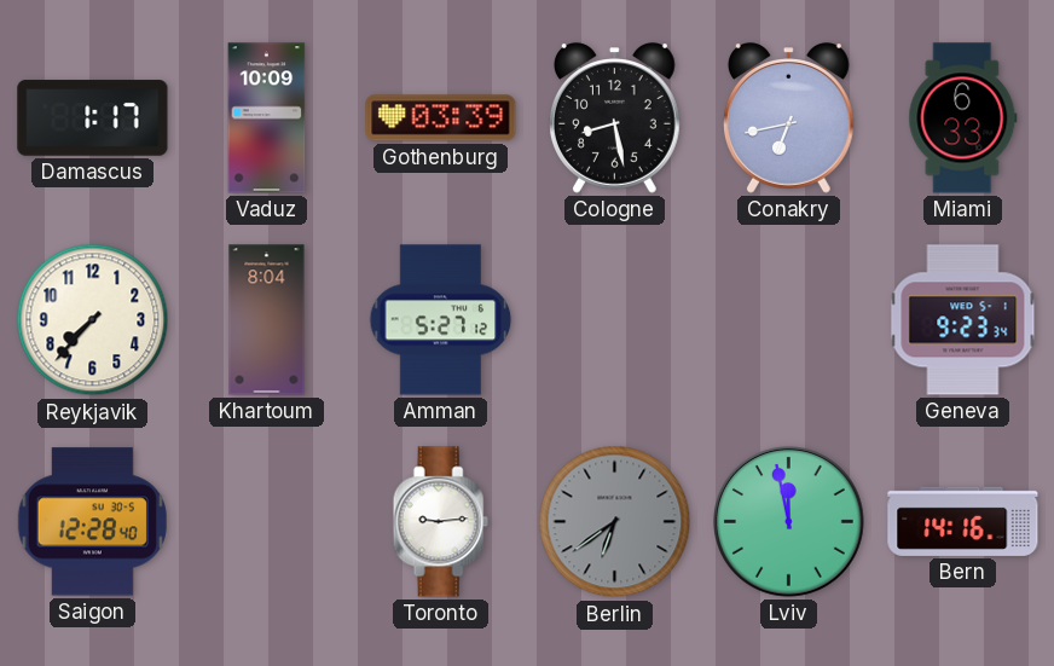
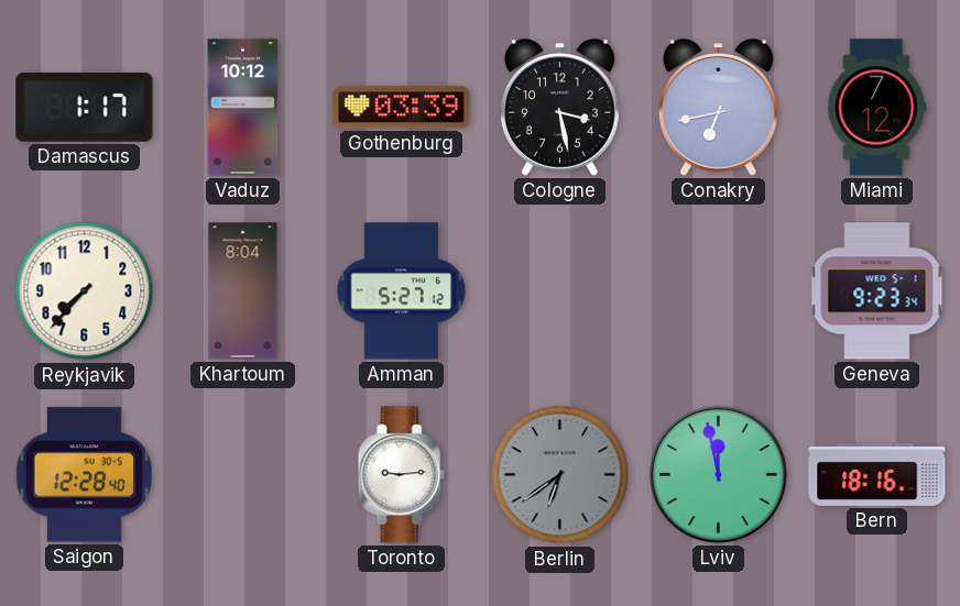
Vaduz: 10:09 -> 10:12 (243, 108)
Cologne: 8:28 -> 3:28 (559, 108)
Miami: 6:33 -> 7:12 (877, 108)
Bern: 14:16 -> 18:16 (877, 474)
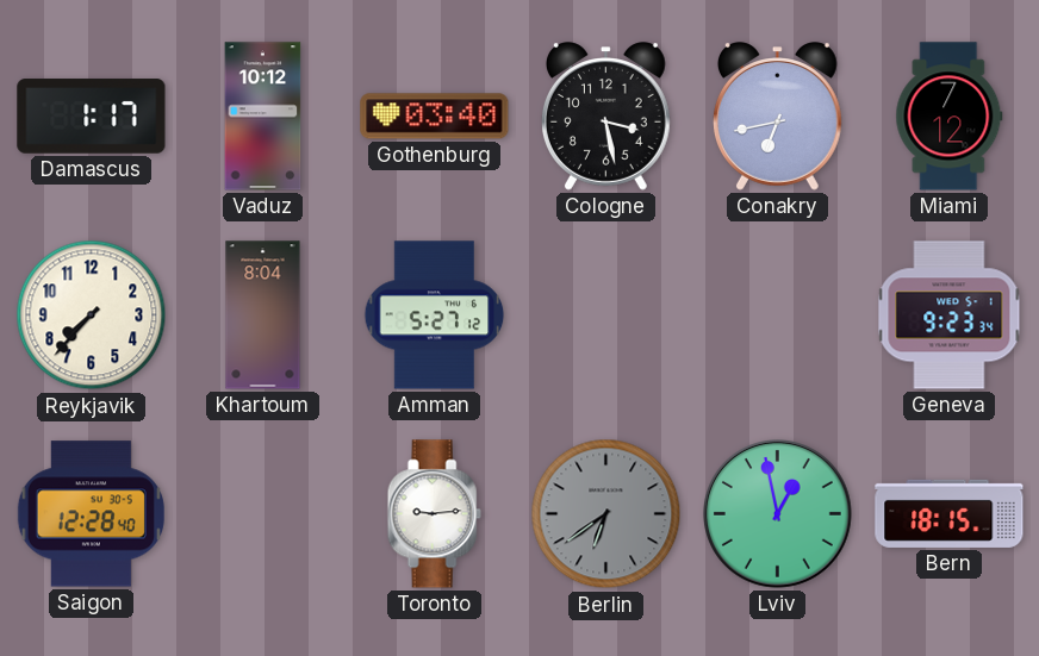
Gothenburg: 03:39 -> 03:40 (435, 117)
Lviv: 11:58 -> 12:58 (778, 514)
Bern: 18:16 -> 18:15 (950, 513)
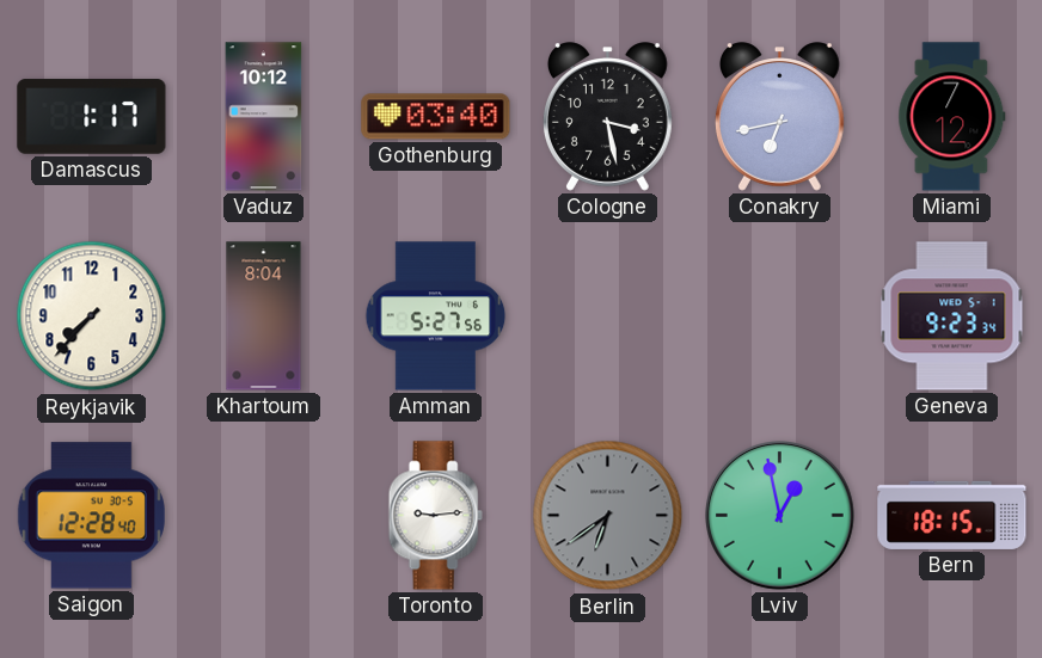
Amman: 5:27:12 -> 5:27:56 (436, 316)
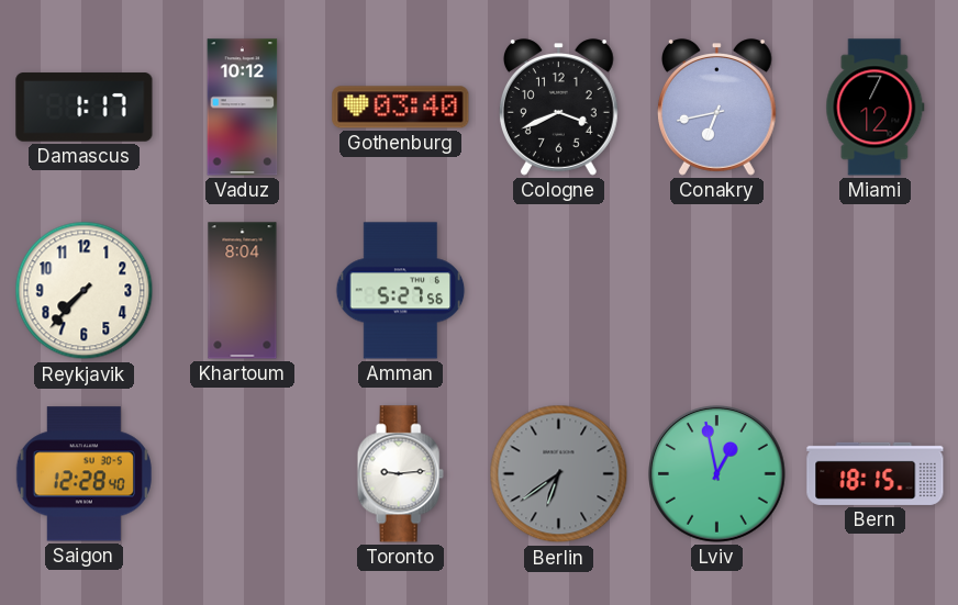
Cologne: 3:28 -> 3:41 (558, 108)
Geneva: 9:23 -> none (952, 316)
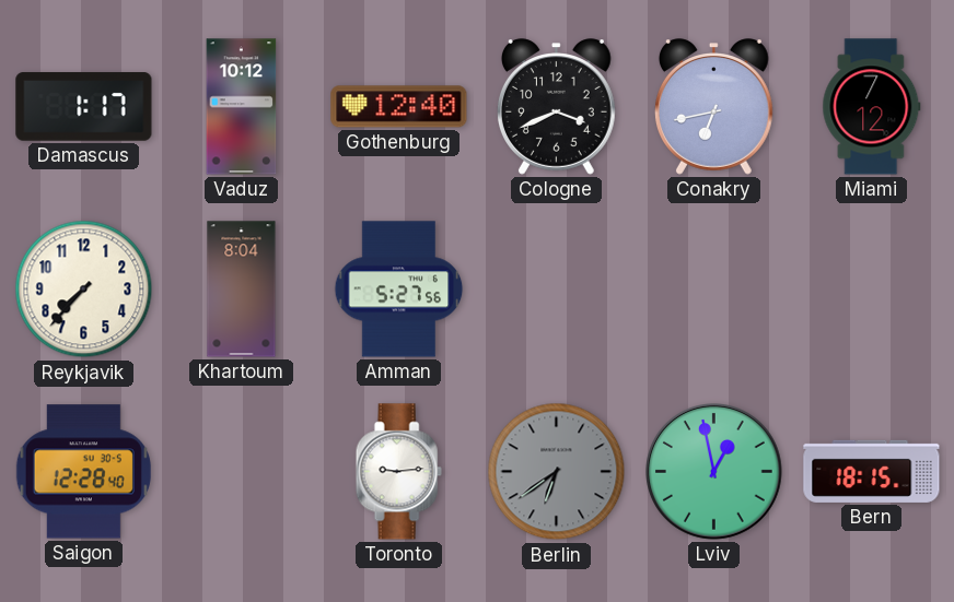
Gothenburg: 03:40 -> 12:40 (399, 107)
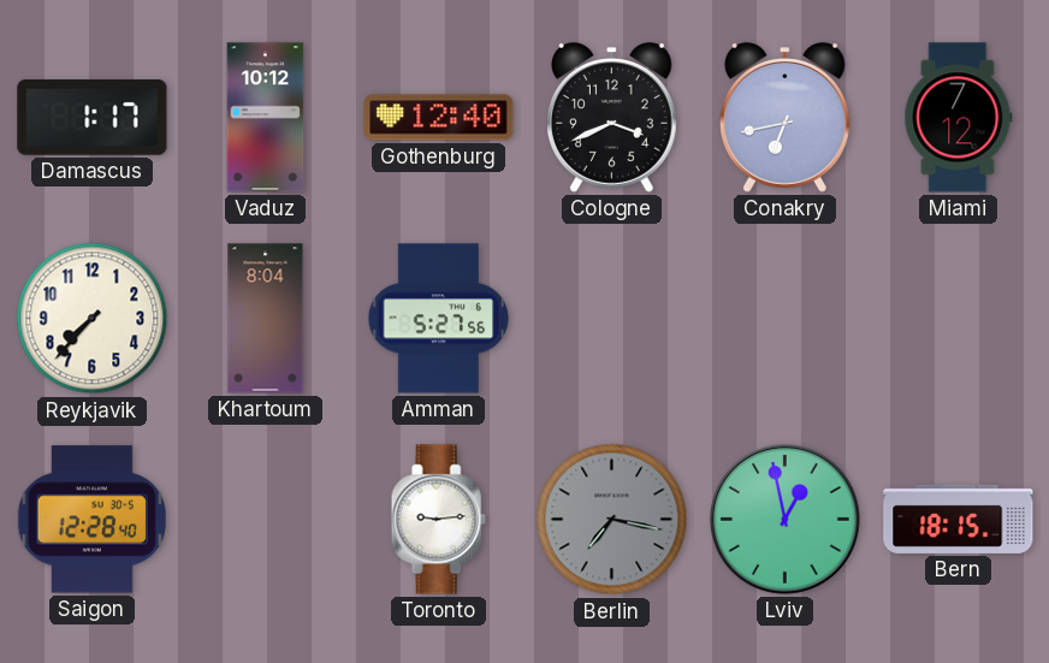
Berlin: 6:39 -> 7:17 (612, 520)
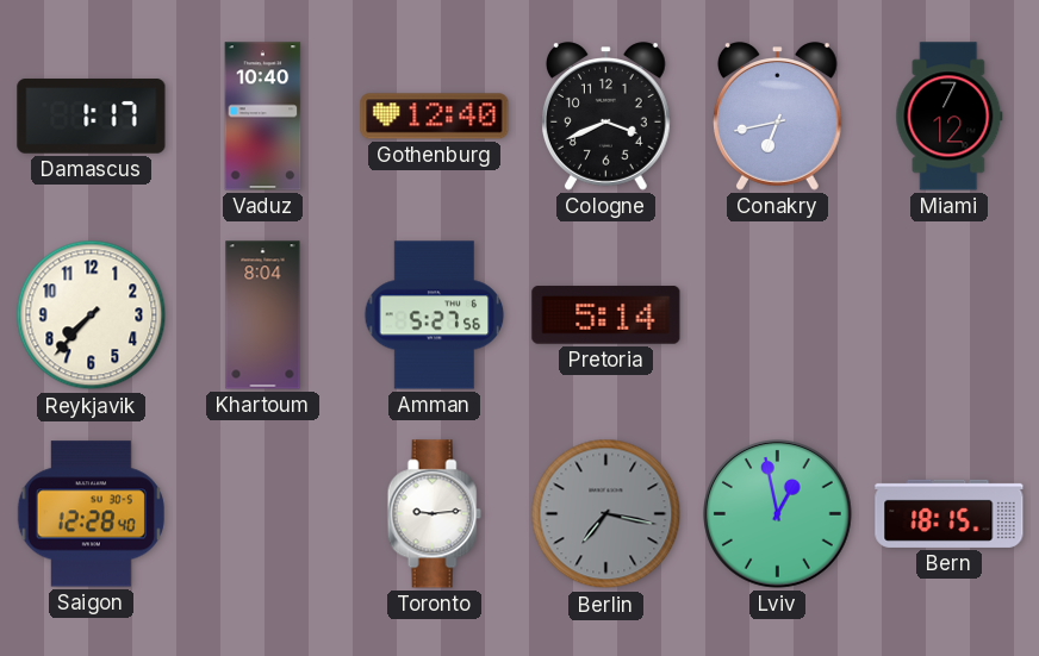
Vaduz: 10:12 -> 10:40 (263, 117)
Pretoria: none -> 5:14 (606, 315)
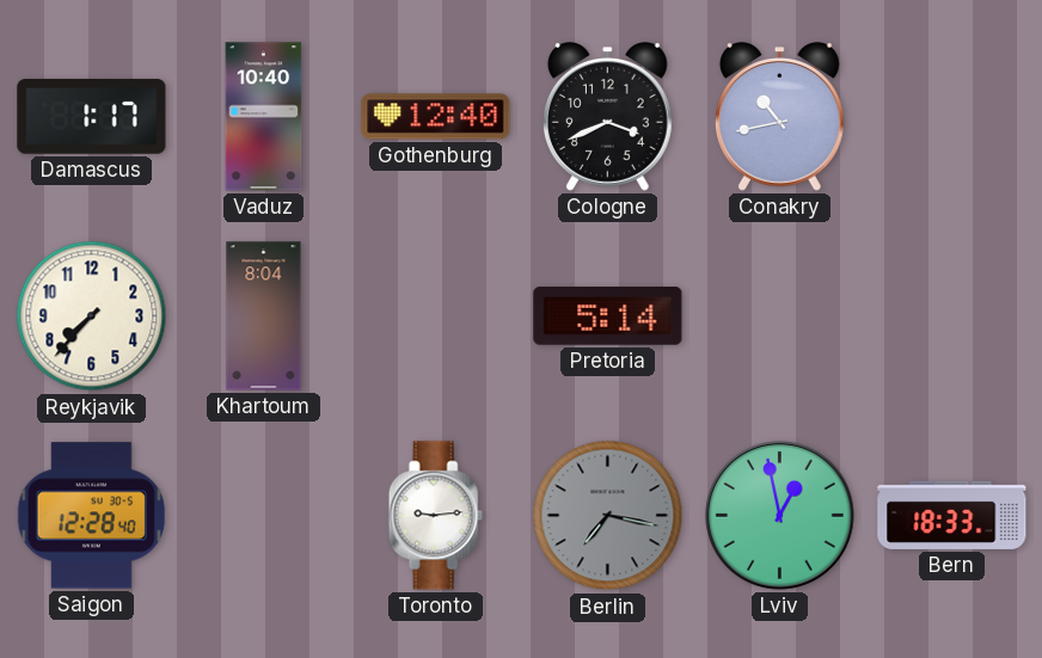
Conakry: 6:43 -> 10:43 (779, 117)
Miami: 7:12 -> none (950, 117)
Amman: 5:27 -> none (435, 315)
Bern: 18:15 -> 18:33 (952, 515)
